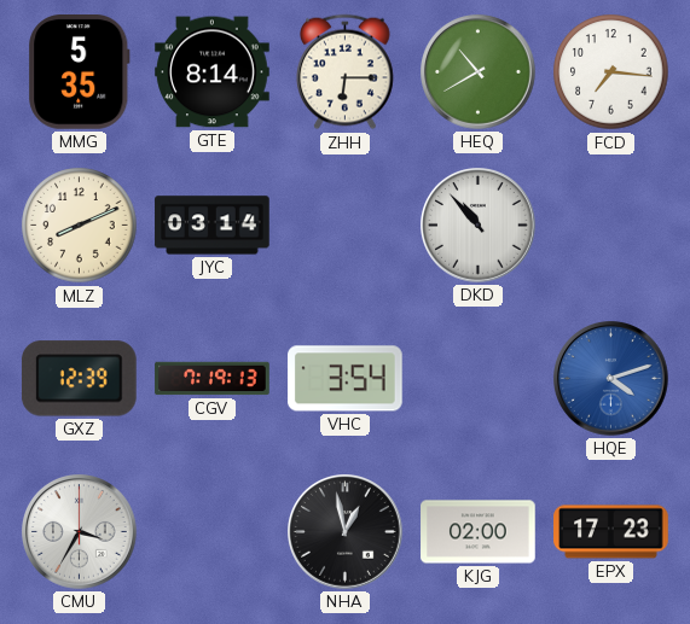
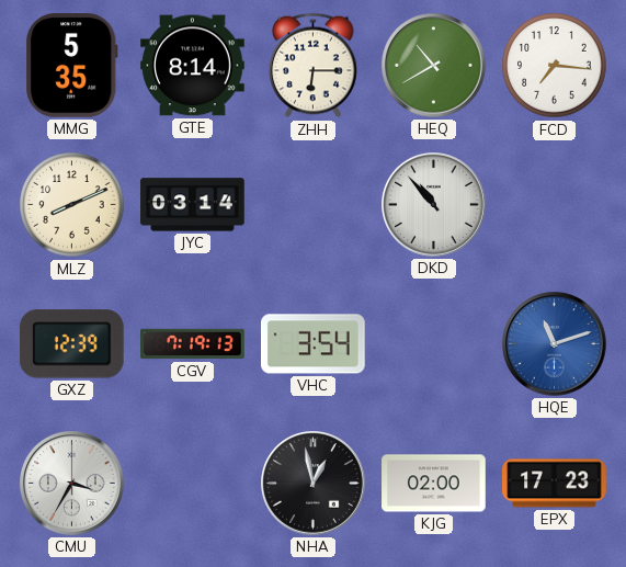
HQE: 4:12 -> 11:12 (555, 344)
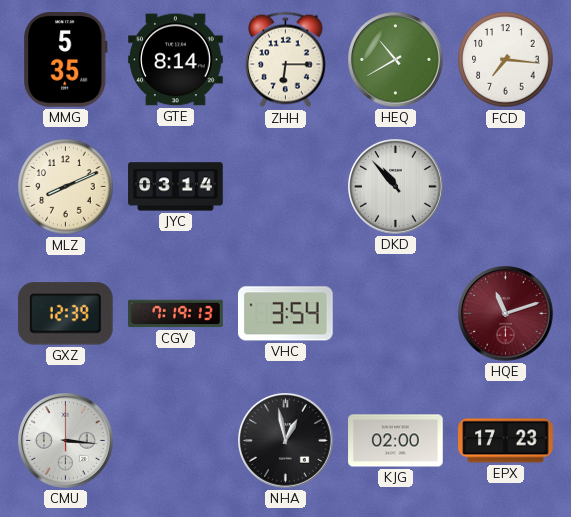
HQE dial: blue -> burgundy (506, 314)
CMU: 3:35 -> 3:16 (66, 441)
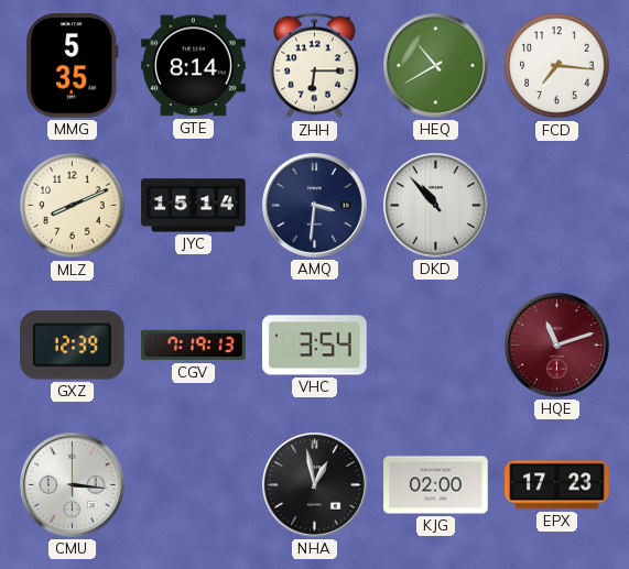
JYC: 03:14 -> 15:14 (194, 206)
AMQ: none -> 3:31 (315, 206)
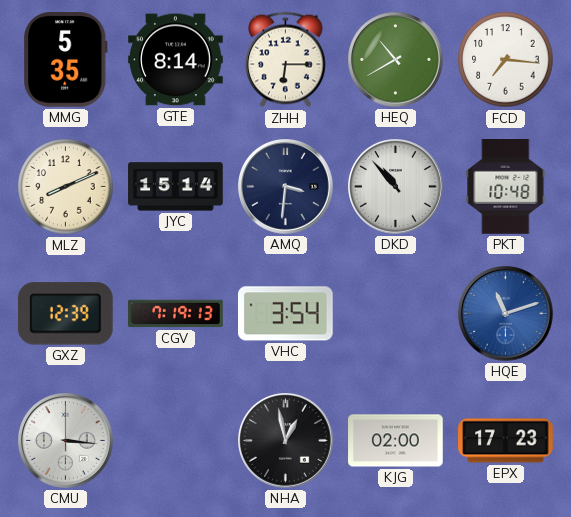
PKT: none -> 10:48 (506, 187)
HQE dial: burgundy -> blue (506, 314)
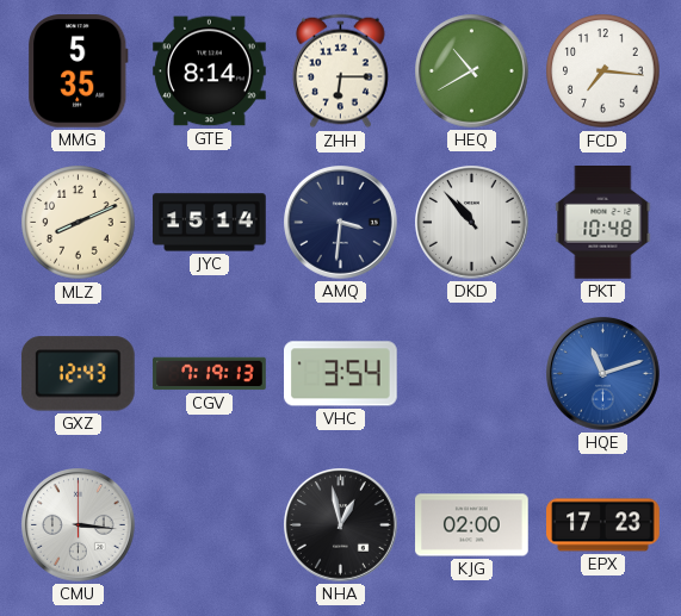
GXZ: 12:39 -> 12:43 (78, 374)
